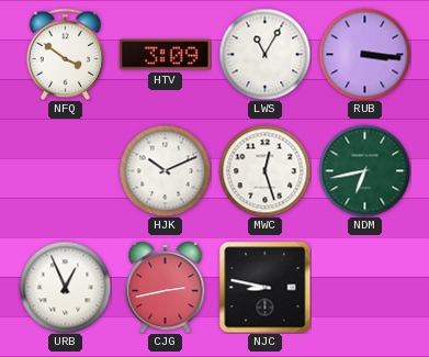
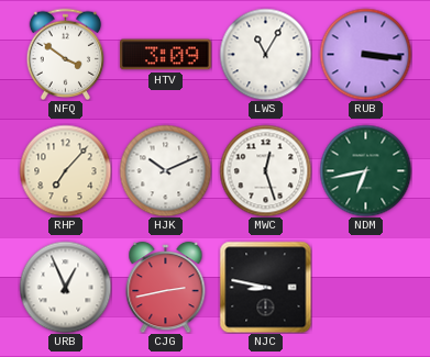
RHP: none -> 7:07 (65, 170)
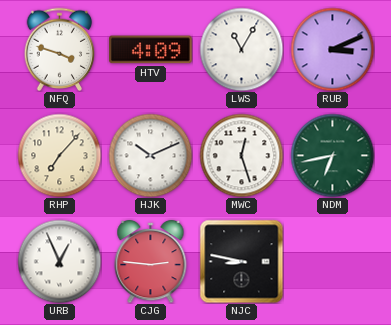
NFQ: 3:51 -> 3:48 (60, 49)
HTV: 3:09 -> 4:09 (151, 50)
RUB: 3:16 -> 3:11 (332, 49)
CJG: 2:43 -> 2:46 (151, 261)
